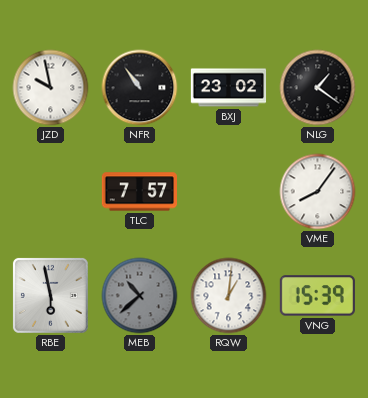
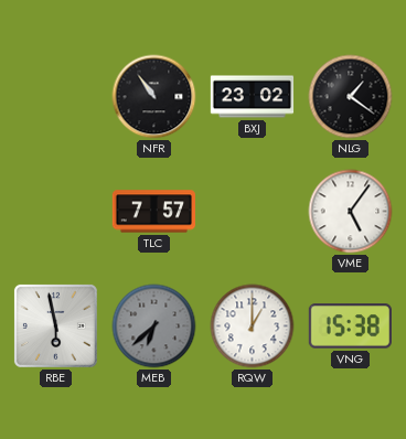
JZD: 9:58 -> none (51, 88)
VME: 8:06 -> 5:06 (351, 212)
MEB: 10:38 -> 6:38 (154, 326)
RQW: 1:01 -> 1:00 (253, 326)
VNG: 15:39 -> 15:38 (350, 326)
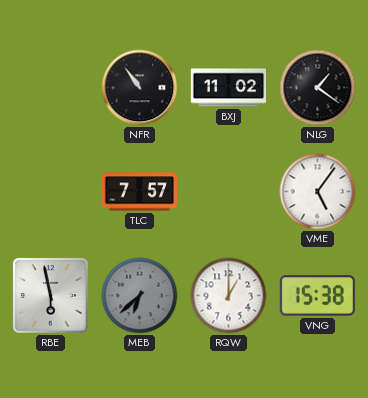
BXJ: 23:02 -> 11:02 (229, 88)
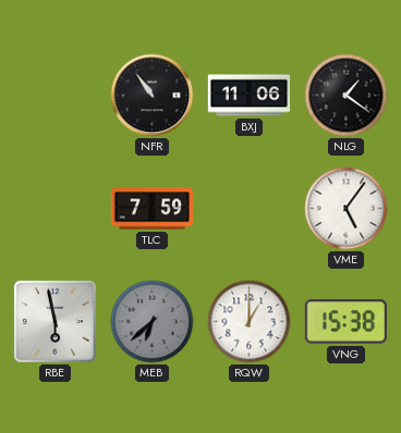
BXJ: 11:02 -> 11:06 (250, 96)
TLC: 7:57 -> 7:59 (151, 209)
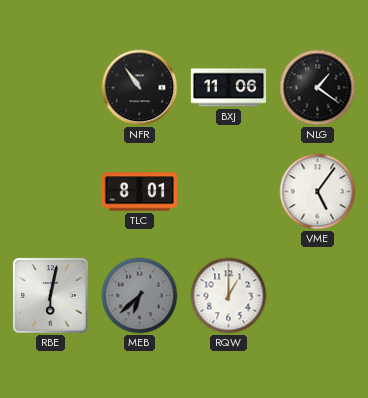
TLC: 7:59 -> 8:01 (139, 192)
RBE: 5:58 -> 6:02 (50, 295)
VNG: 15:38 -> none (345, 322)
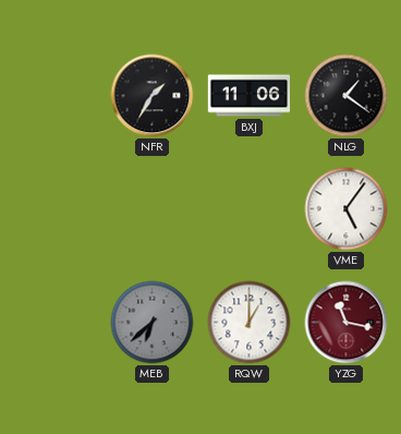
NFR: 10:54 -> 1:35 (153, 96)
TLC: 8:01 -> none (139, 192)
RBE: 6:02 -> none (50, 295)
YZG: none -> 11:17 (347, 323)
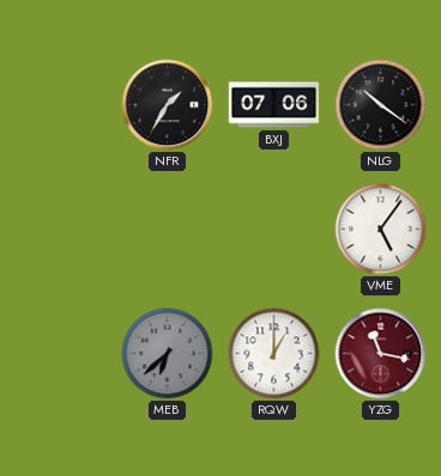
BXJ: 11:06 -> 07:06 (274, 105)
NLG: 1:21 -> 10:21 (381, 105)
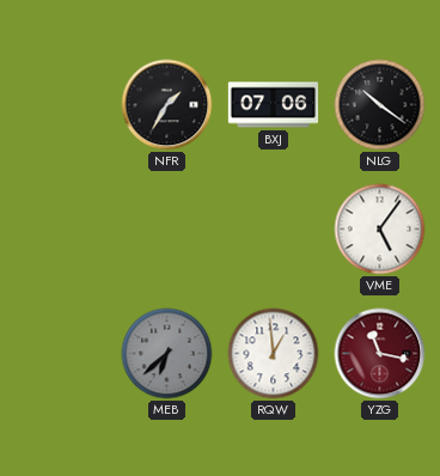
RQW: 1:00 -> 12:59 (274, 354)
